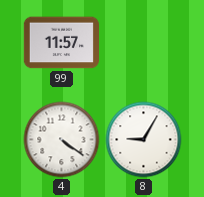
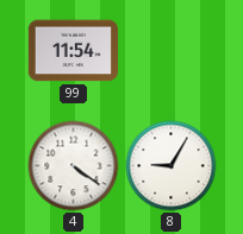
99: 11:57 -> 11:54 (73, 51)
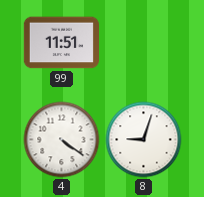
99: 11:54 -> 11:51 (61, 43)
8: 9:05 -> 9:03 (144, 140)
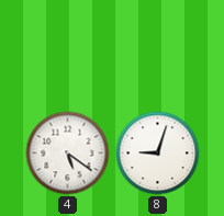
99: 11:51 -> none (61, 43)
4: 4:21 -> 5:21 (68, 154)
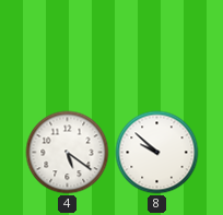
8: 9:03 -> 9:52 (157, 153)
